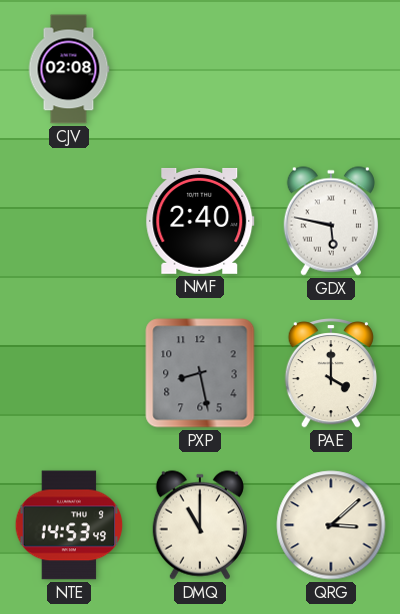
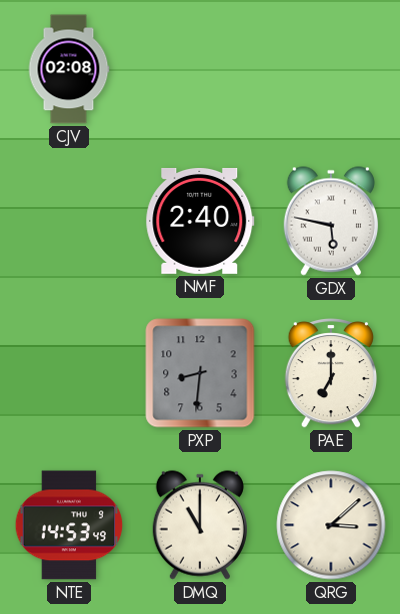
PXP: 8:28 -> 8:31 (200, 373)
PAE: 4:00 -> 7:00 (330, 374)
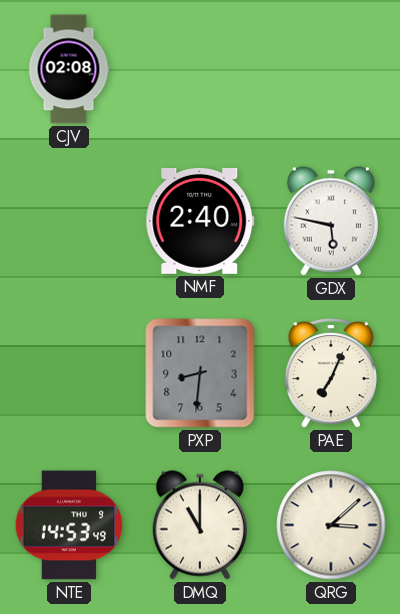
PAE: 7:00 -> 7:04 (330, 374)
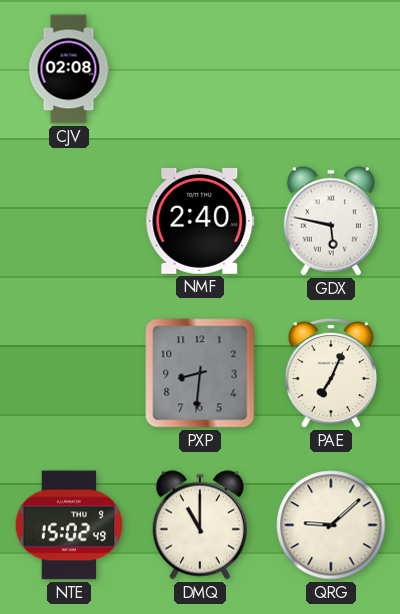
NTE: 14:53 -> 15:02 (69, 525)
QRG: 3:08 -> 9:08 (331, 525)
